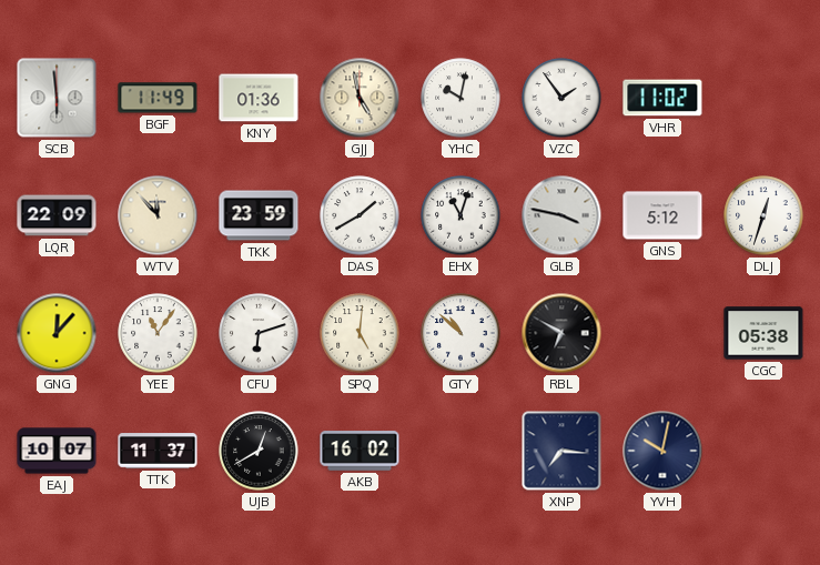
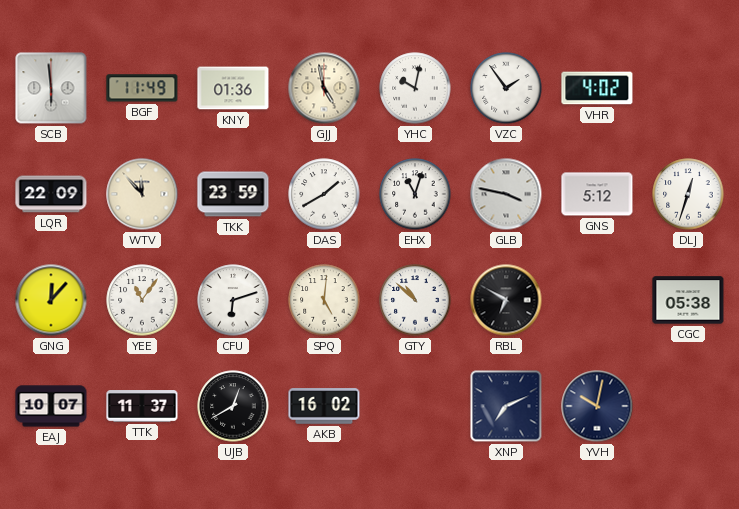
VHR: 11:02 -> 4:02 (597, 88)
XNP: 7:16 -> 7:11 (506, 406)
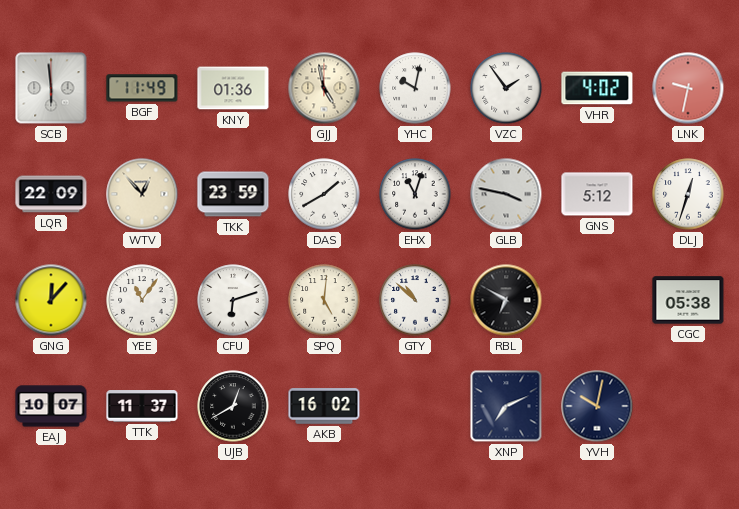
LNK: none -> 9:32 (688, 88)
WTV: 11:53 -> 12:53 (142, 194)
